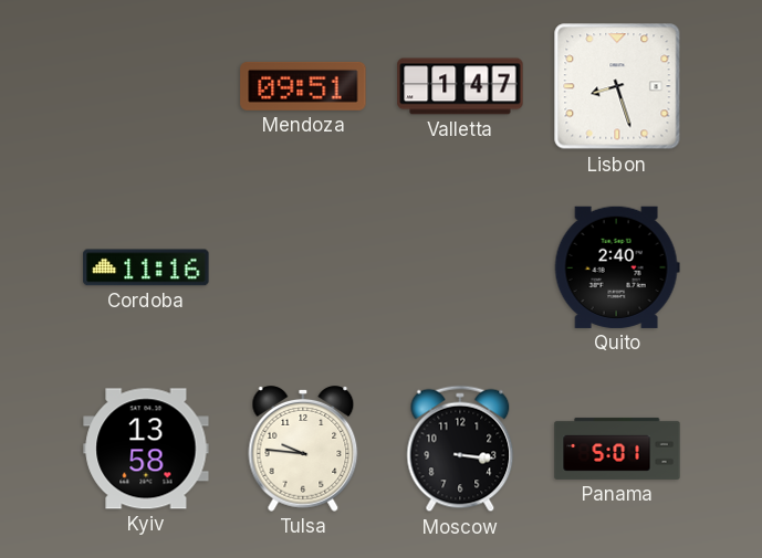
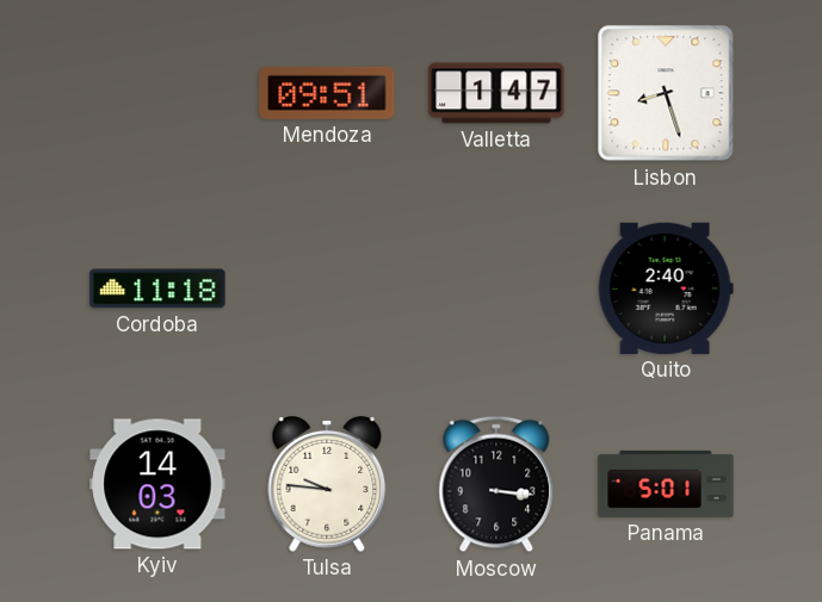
Cordoba: 11:16 -> 11:18 (157, 288)
Kyiv: 13:58 -> 14:03 (157, 484)
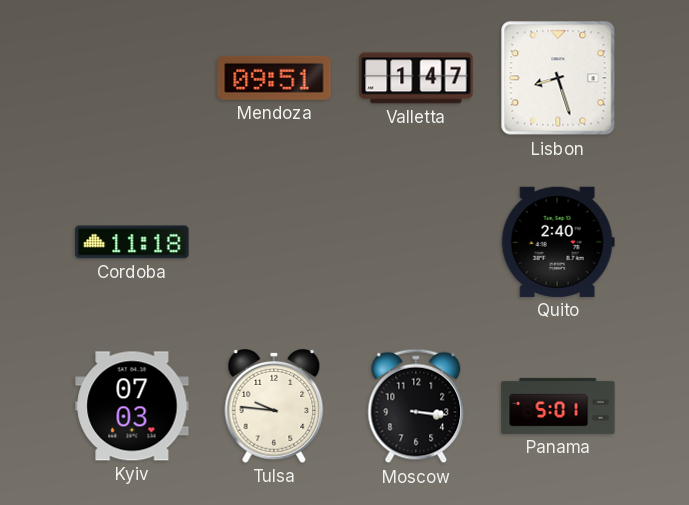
Kyiv: 14:03 -> 07:03 (132, 406)
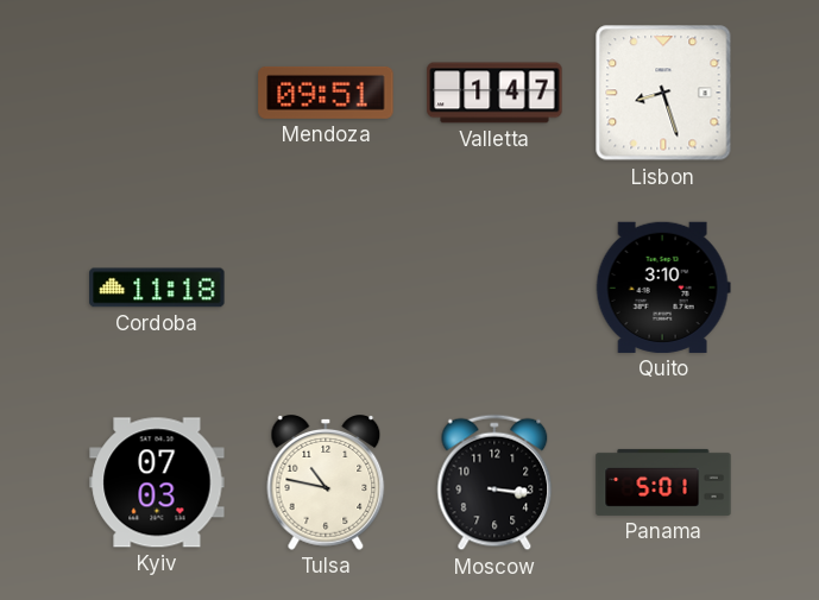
Quito: 2:40 -> 3:10 (663, 288)
Tulsa: 9:46 -> 10:47 (326, 484)
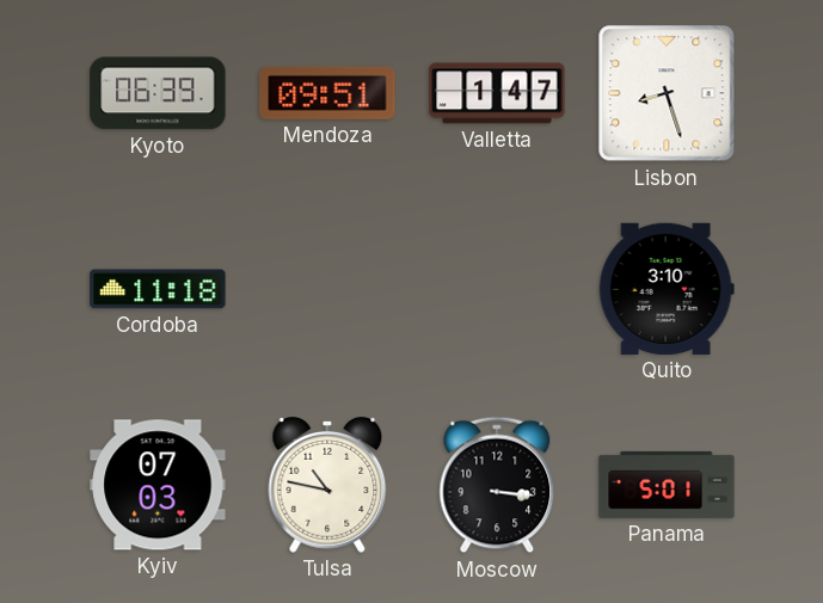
Kyoto: none -> 06:39 (158, 93)
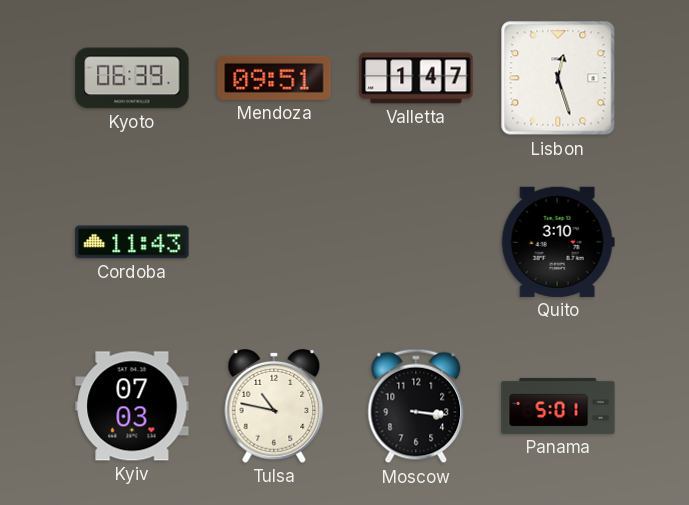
Lisbon: 8:27 -> 12:27 (558, 78)
Cordoba: 11:18 -> 11:43 (132, 242)
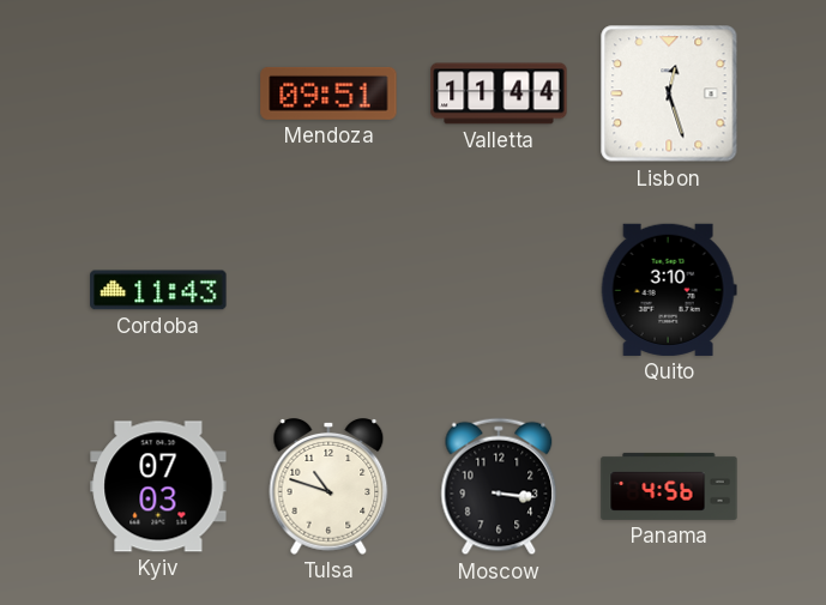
Kyoto: 06:39 -> none (132, 78)
Valletta: 1:47 -> 11:44 (499, 93)
Tulsa: 10:47 -> 10:48 (328, 488)
Panama: 5:01 -> 4:56 (669, 486)
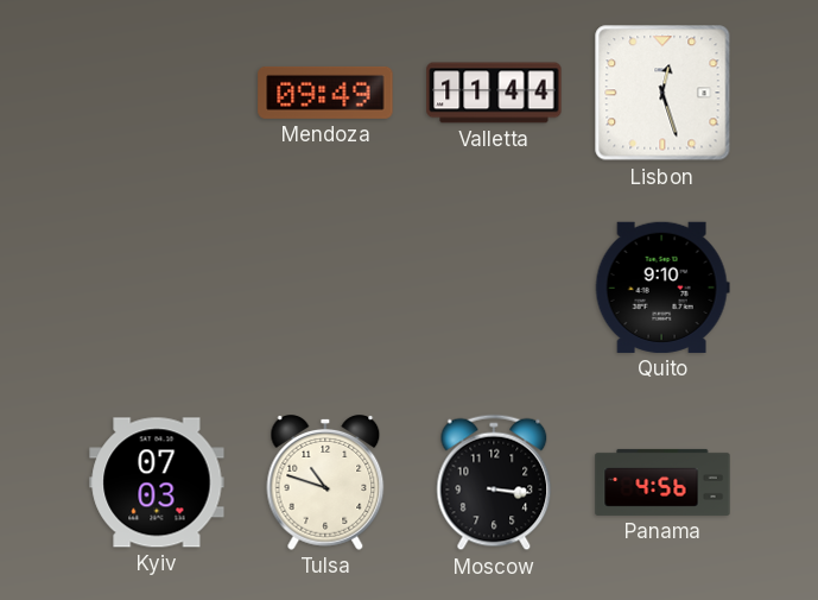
Mendoza: 09:51 -> 09:49 (325, 93)
Cordoba: 11:43 -> none (158, 290)
Quito: 3:10 -> 9:10 (662, 288)
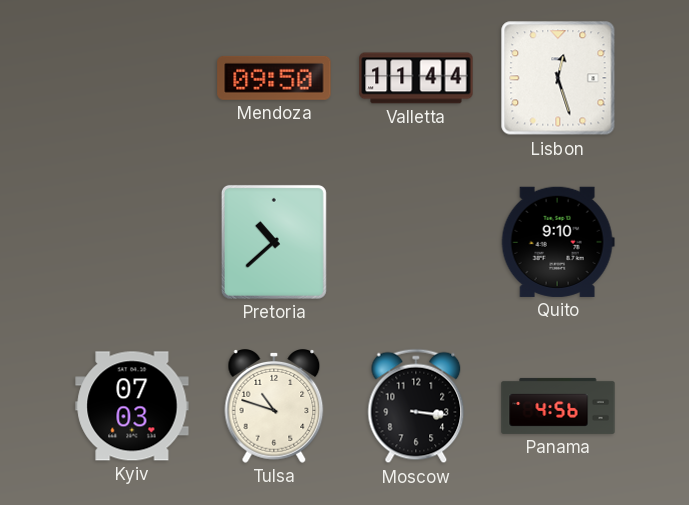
Mendoza: 09:49 -> 09:50 (274, 78)
Pretoria: none -> 10:38 (274, 242)
